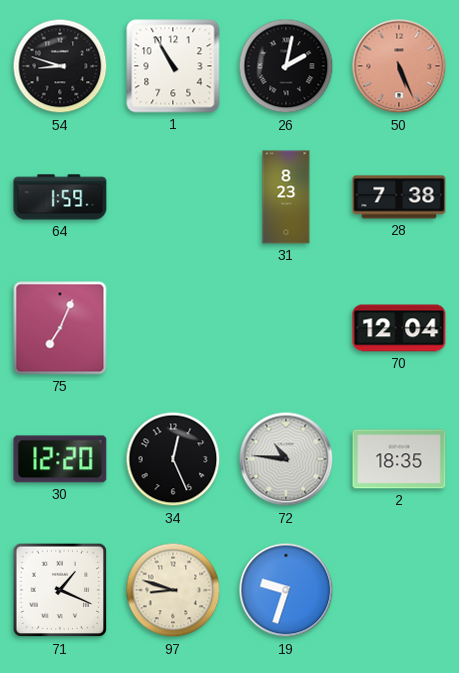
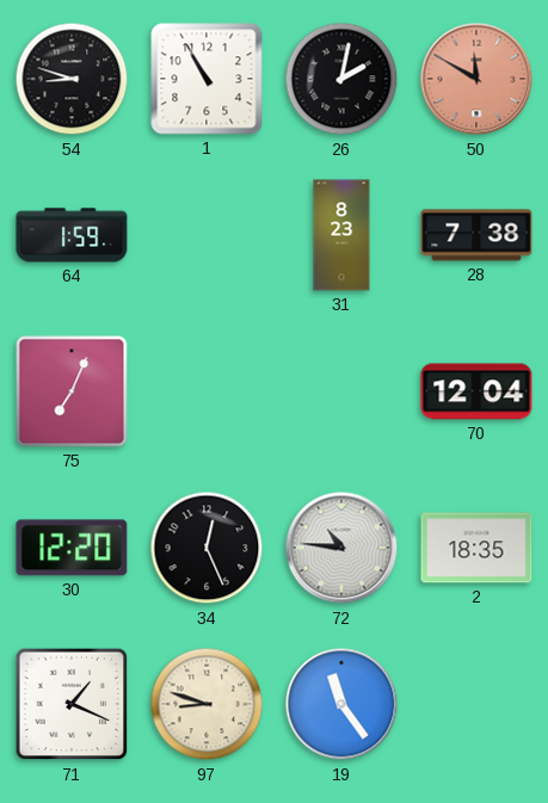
50: 5:26 -> 11:50 (476, 79)
19: 9:33 -> 11:24 (341, 704)
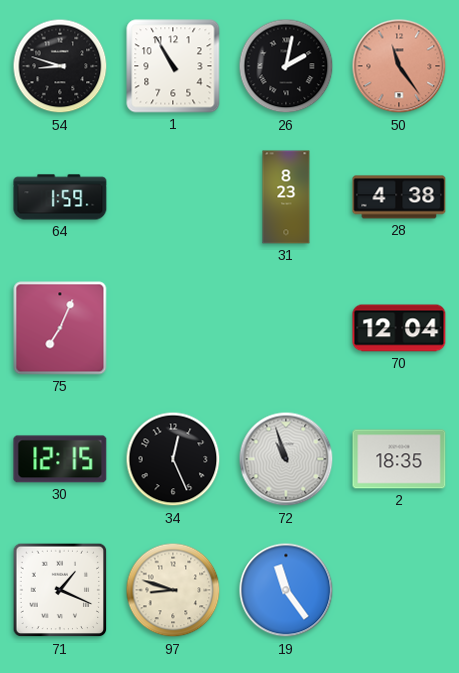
50: 11:50 -> 11:24 (399, 66)
28: 7:38 -> 4:38 (399, 197)
30: 12:20 -> 12:15 (60, 459)
72: 10:46 -> 10:57 (286, 459)
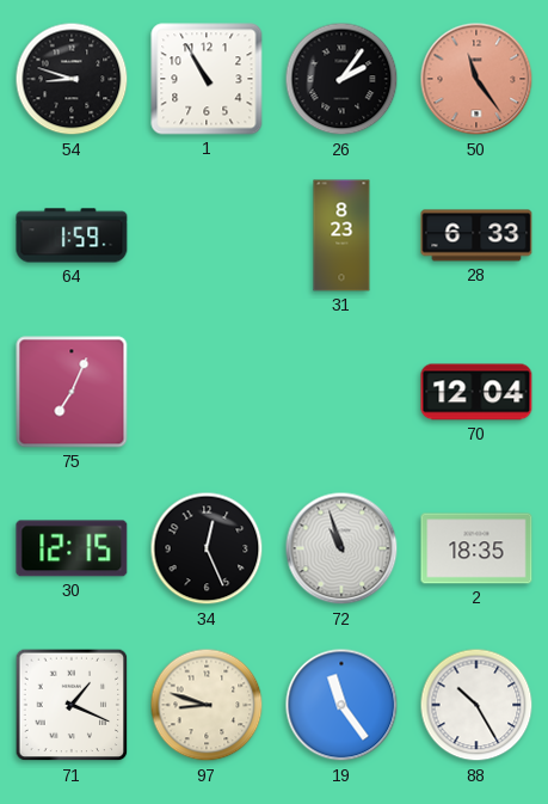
26: 2:02 -> 2:06 (341, 79)
28: 4:38 -> 6:33 (476, 235)
88: none -> 10:25 (476, 705)
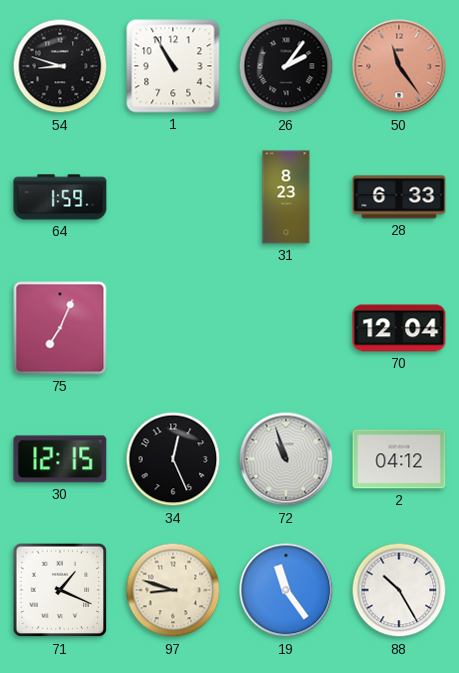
2: 18:35 -> 04:12 (399, 459)
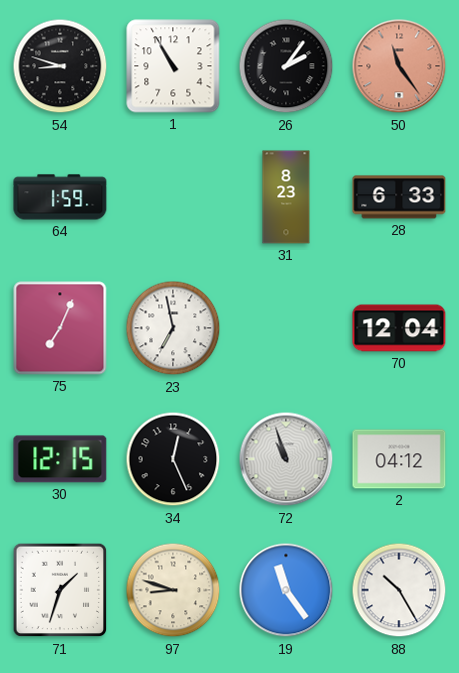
23: none -> 6:58 (173, 328)
71: 1:19 -> 1:33 (60, 590)
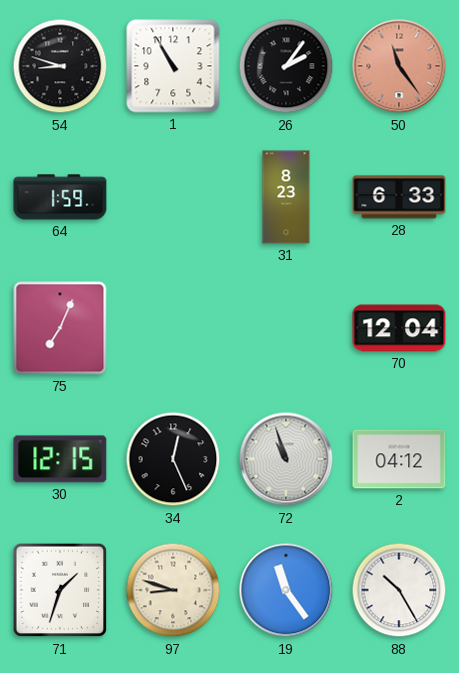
23: 6:58 -> none (173, 328)
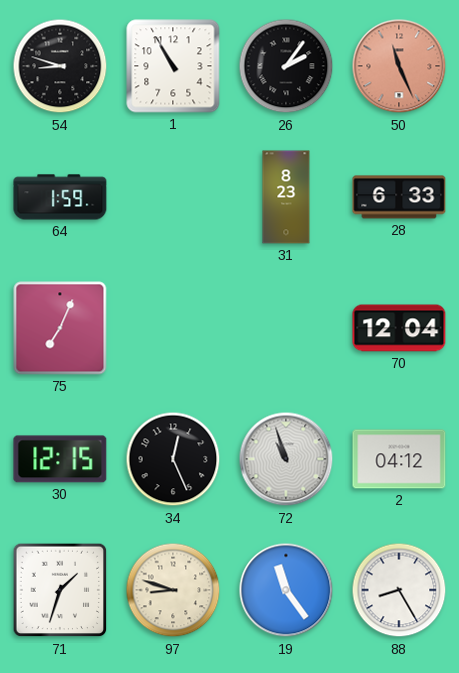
50: 11:24 -> 11:26 (399, 66)
88: 10:25 -> 8:25 (399, 590)
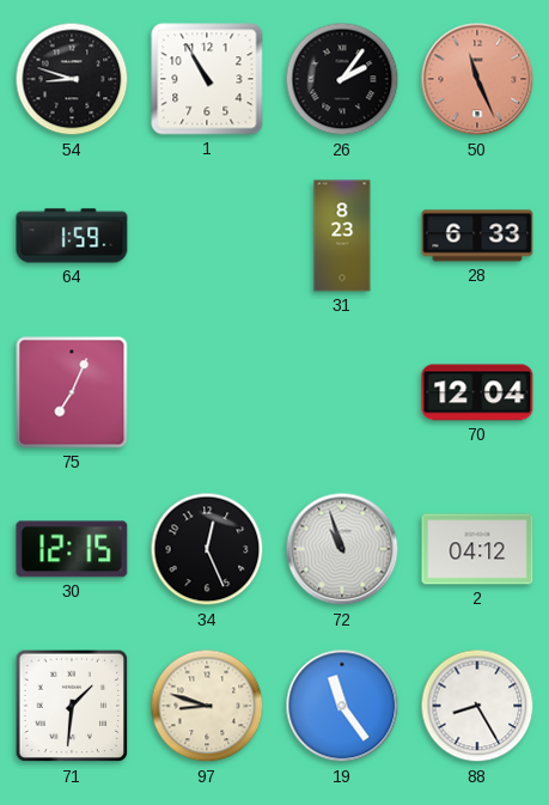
71: 1:33 -> 1:31 (72, 706)
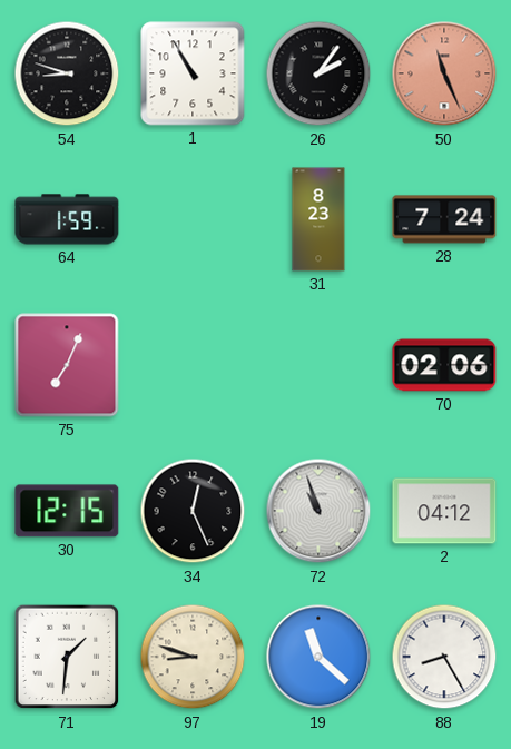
28: 6:33 -> 7:24 (444, 219)
70: 12:04 -> 02:06 (444, 365)
19: 11:24 -> 11:22 (318, 657)
